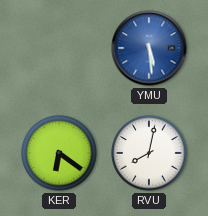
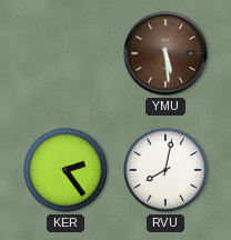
YMU dial: blue -> brown (165, 53)
KER: 6:21 -> 2:24 (66, 170)
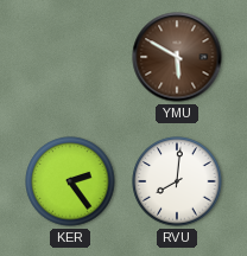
YMU: 5:29 -> 5:50 (177, 57)
RVU: 8:02 -> 8:01 (177, 181)
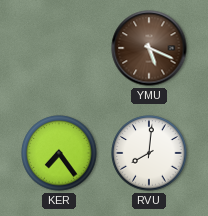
YMU: 5:50 -> 5:19 (149, 48)
KER: 2:24 -> 7:24 (59, 153)
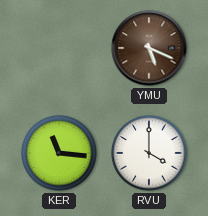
KER: 7:24 -> 11:16 (59, 153)
RVU: 8:01 -> 4:00 (149, 153)
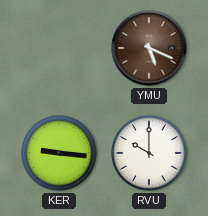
KER: 11:16 -> 9:16 (59, 153)
RVU: 4:00 -> 10:00 (149, 153)
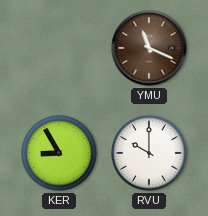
YMU: 5:19 -> 11:19 (149, 48)
KER: 9:16 -> 8:55 (59, 153)
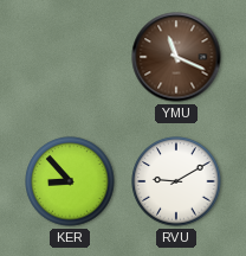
KER: 8:55 -> 8:53 (70, 181)
RVU: 10:00 -> 9:10 (176, 181)
